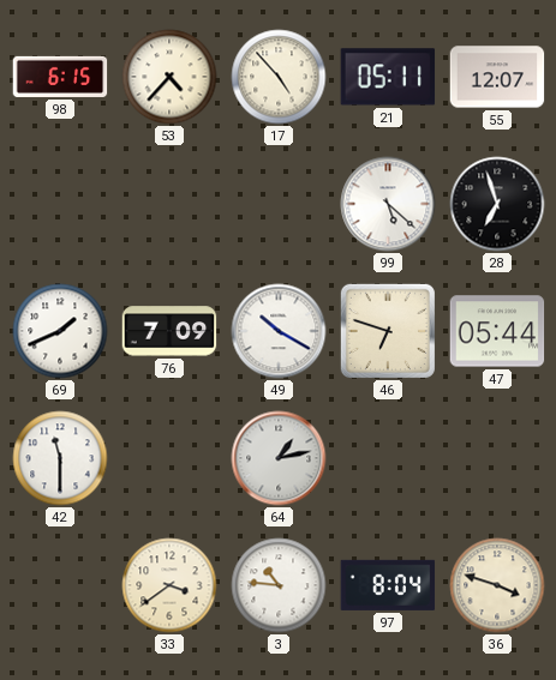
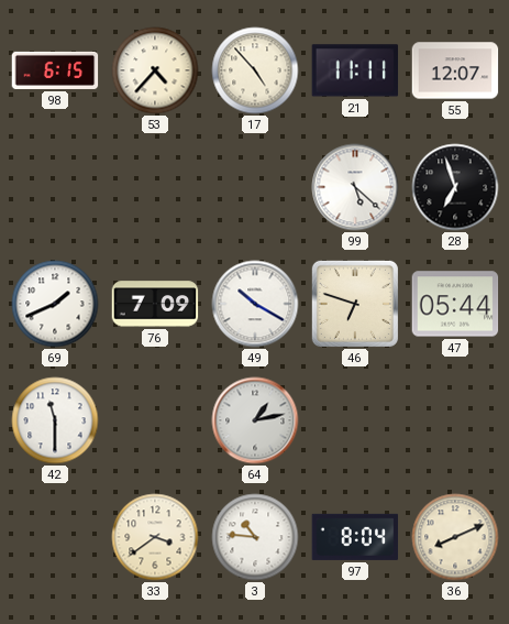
21: 05:11 -> 11:11 (355, 70)
36: 3:48 -> 8:11 (455, 537)
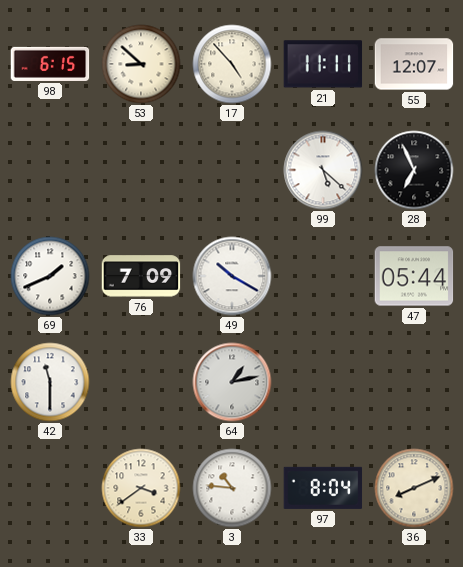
53: 4:37 -> 8:52 (141, 64)
28: 6:57 -> 6:56 (414, 170)
46: 6:48 -> none (355, 304)
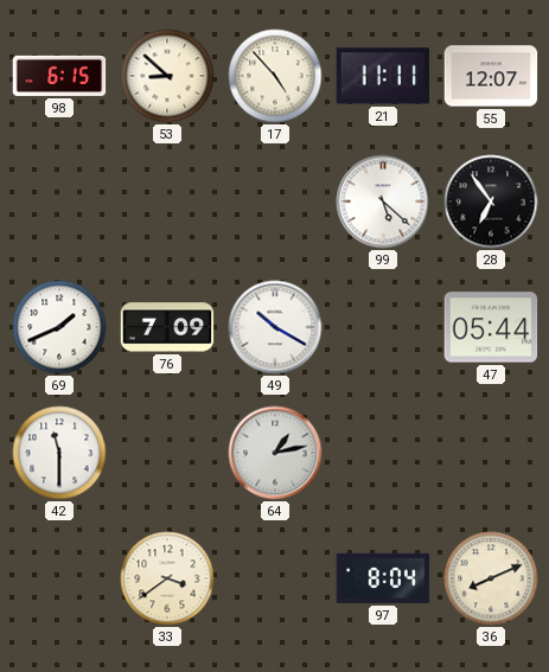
28: 6:56 -> 6:54 (491, 201)
3: 10:46 -> none (232, 488)
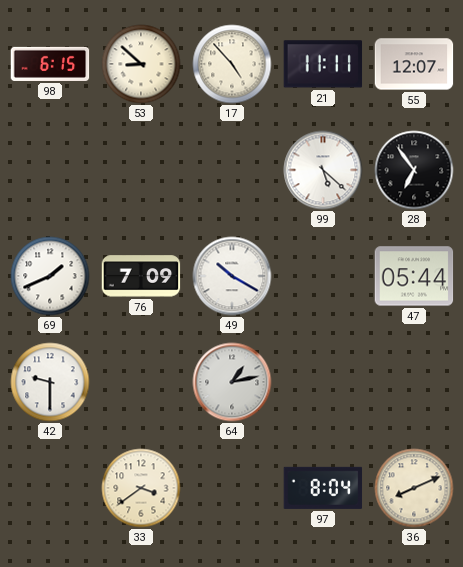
42: 11:30 -> 9:30 (50, 382)
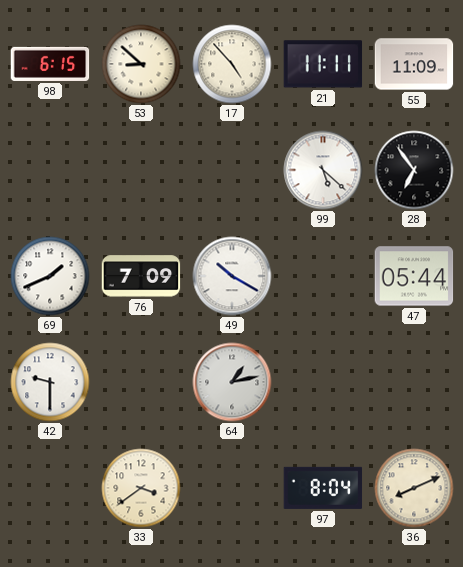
55: 12:07 -> 11:09 (414, 64)
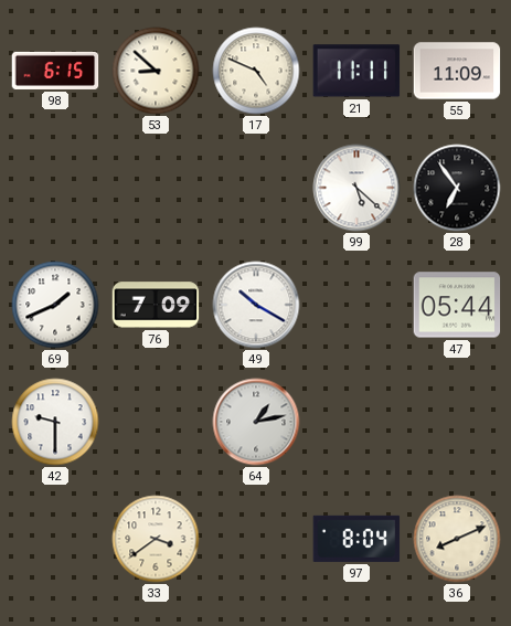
17: 4:53 -> 4:49 (256, 71)
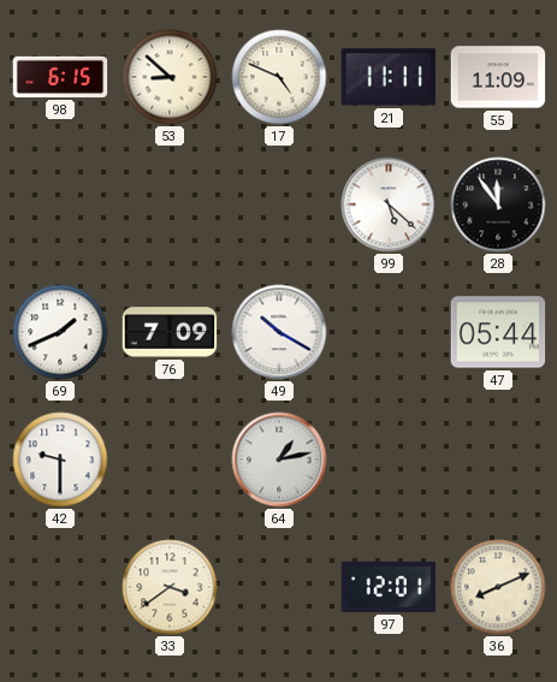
28: 6:54 -> 11:54 (498, 204)
97: 8:04 -> 12:01 (389, 587)
